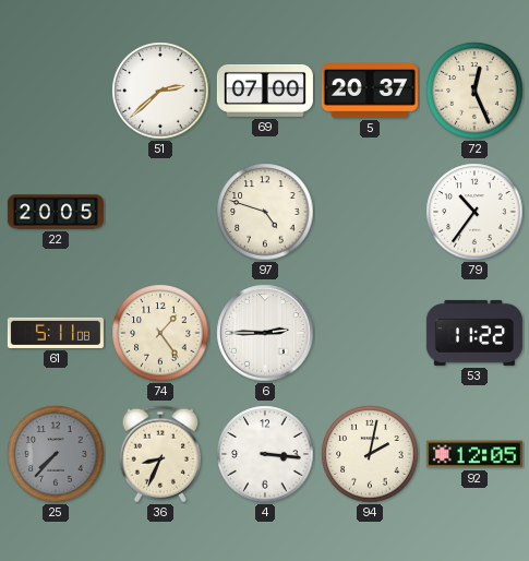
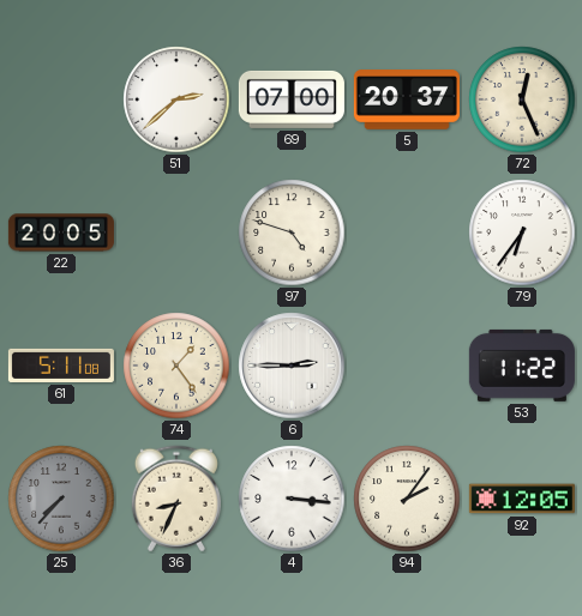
79: 10:36 -> 6:36 (522, 232)
94: 2:02 -> 2:06 (407, 499)
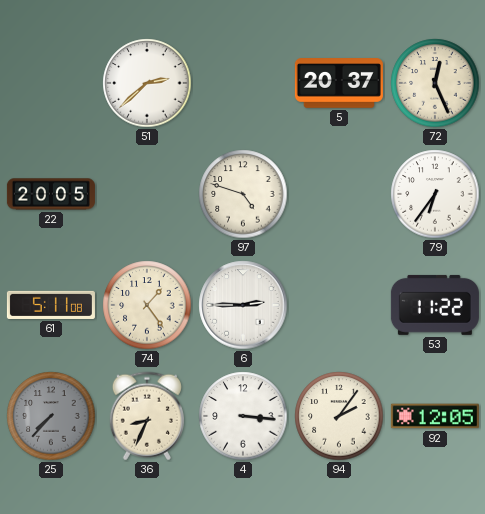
69: 07:00 -> none (292, 99)
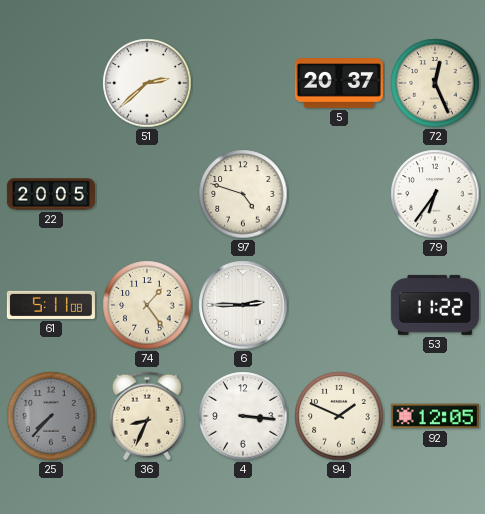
94: 2:06 -> 1:49 (339, 416)
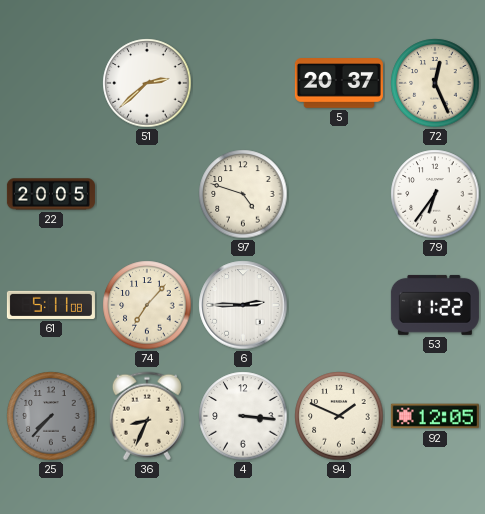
74: 1:24 -> 7:07 (147, 305)
